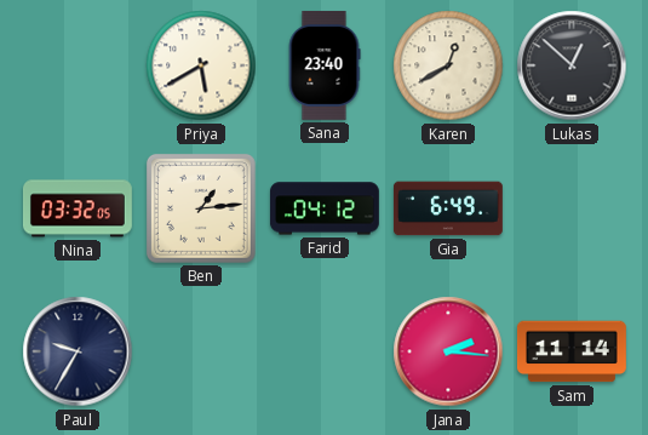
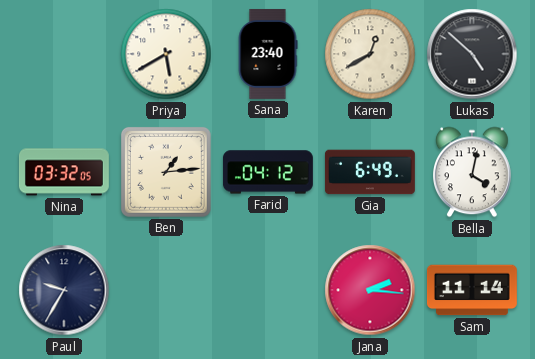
Lukas: 12:52 -> 4:52 (472, 54)
Bella: none -> 4:02 (473, 172)
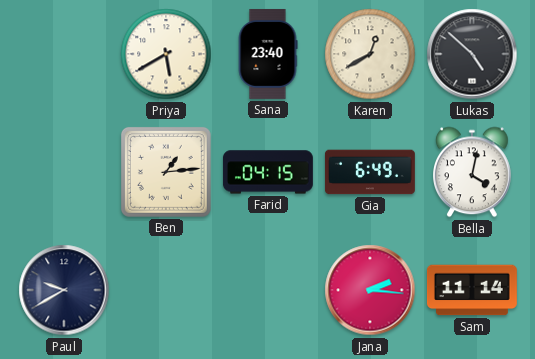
Nina: 03:32 -> none (64, 172)
Farid: 04:12 -> 04:15 (268, 172)
Paul: 9:35 -> 9:40 (64, 290)
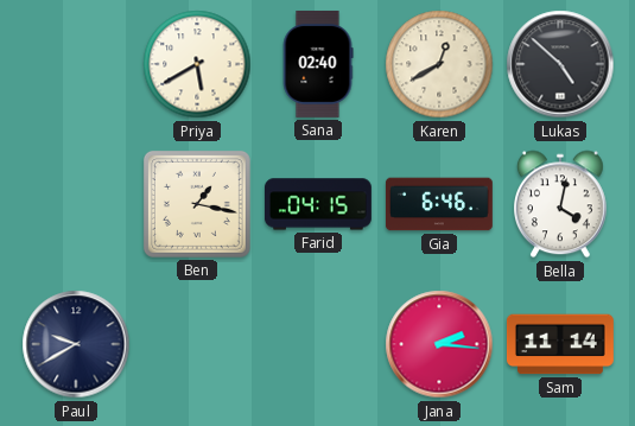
Sana: 23:40 -> 02:40 (318, 64)
Ben: 1:14 -> 1:17 (197, 204)
Gia: 6:49 -> 6:46 (439, 204)
